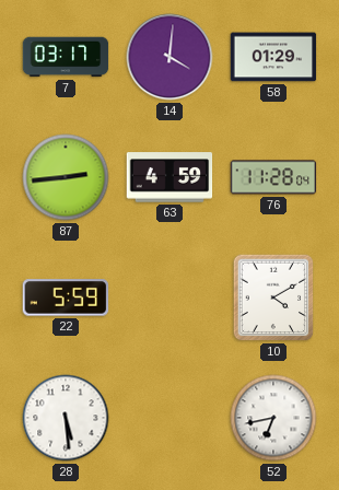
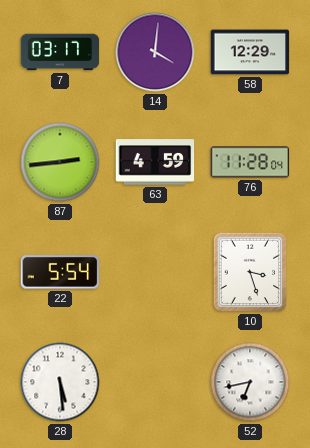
58: 01:29 -> 12:29 (250, 52)
22: 5:59 -> 5:54 (60, 272)
10: 4:10 -> 3:27 (250, 272)
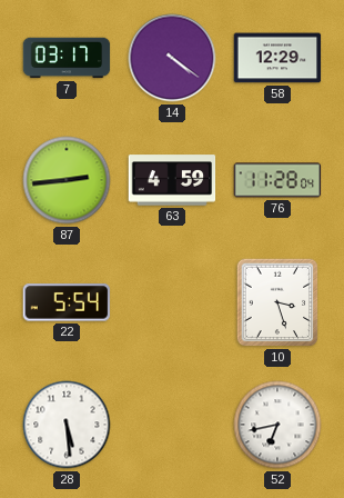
14: 4:01 -> 4:21 (172, 58)
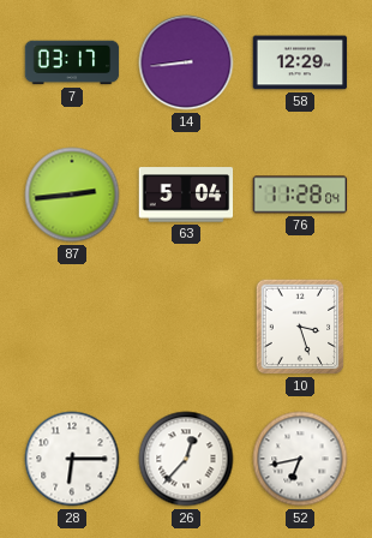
14: 4:21 -> 8:44 (186, 62)
63: 4:59 -> 5:04 (186, 195)
22: 5:54 -> none (67, 302)
28: 5:29 -> 6:15 (72, 459)
26: none -> 12:37 (186, 459)
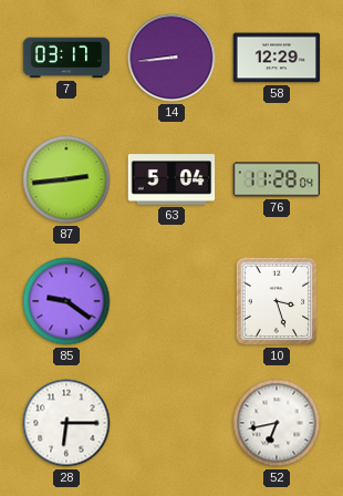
85: none -> 9:21 (66, 301)
26: 12:37 -> none (186, 459)
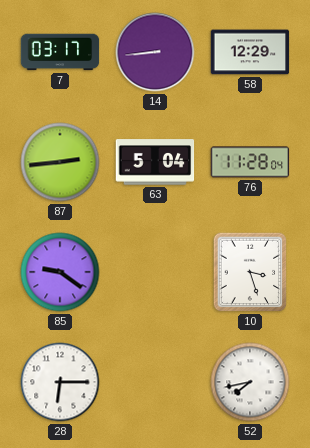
52: 6:43 -> 7:43 (250, 382)
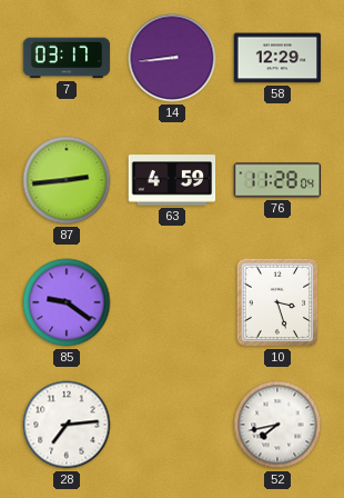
63: 5:04 -> 4:59 (172, 180)
28: 6:15 -> 7:14 (67, 425)
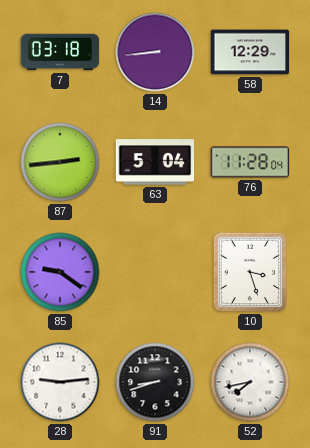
7: 03:17 -> 03:18 (60, 52)
63: 4:59 -> 5:04 (155, 162)
28: 7:14 -> 9:14 (60, 382)
91: none -> 8:42 (155, 382)
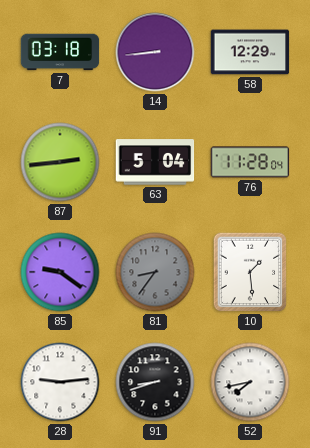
81: none -> 8:36 (155, 272)
10: 3:27 -> 1:29 (250, 272)
